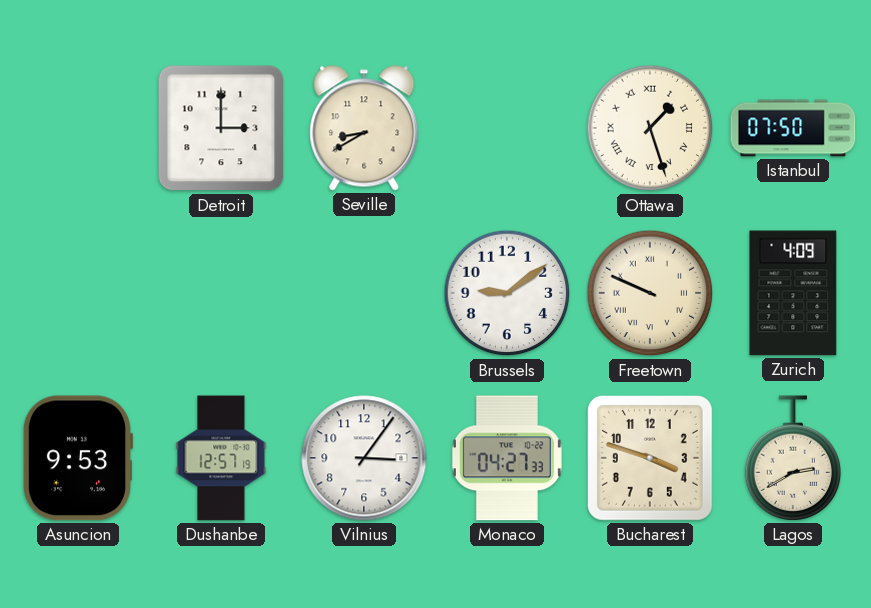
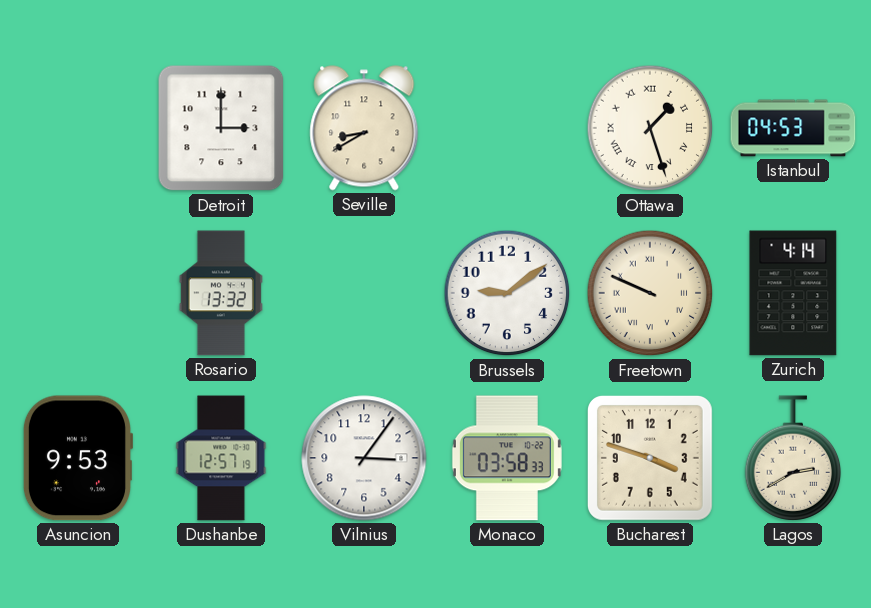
Istanbul: 07:50 -> 04:53 (793, 128)
Rosario: none -> 13:32 (221, 293)
Zurich: 4:09 -> 4:14 (793, 293)
Monaco: 04:27 -> 03:58 (507, 458)
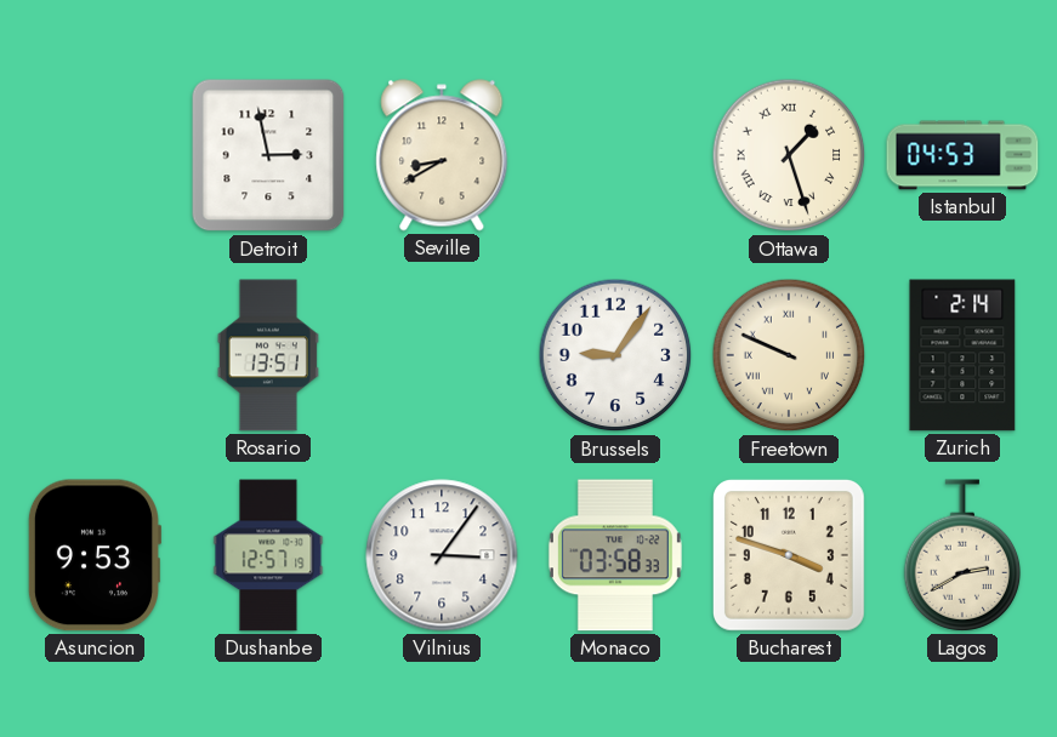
Detroit: 3:00 -> 2:58 (268, 155)
Rosario: 13:32 -> 13:51 (268, 355)
Brussels: 9:09 -> 9:06 (615, 355)
Zurich: 4:14 -> 2:14 (962, 355)
